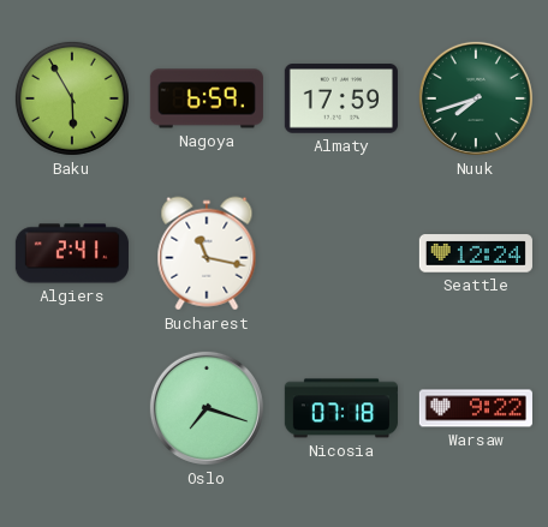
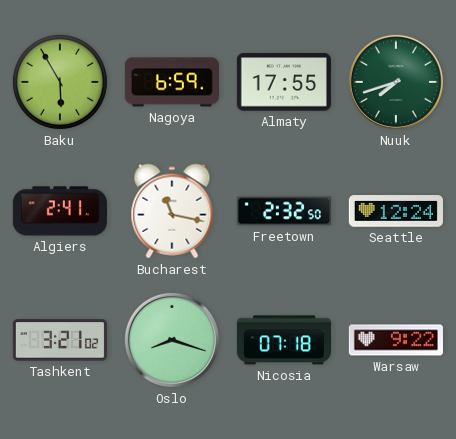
Almaty: 17:59 -> 17:55 (284, 82)
Freetown: none -> 2:32 (284, 211)
Tashkent: none -> 3:21 (60, 340)
Oslo: 7:18 -> 8:18 (172, 340)
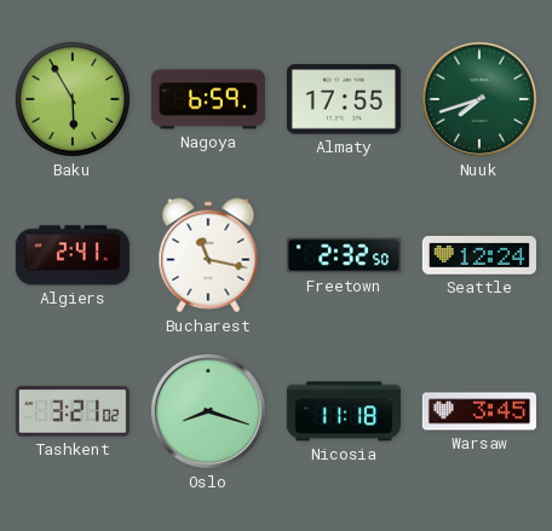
Nicosia: 07:18 -> 11:18 (344, 411)
Warsaw: 9:22 -> 3:45 (479, 411)
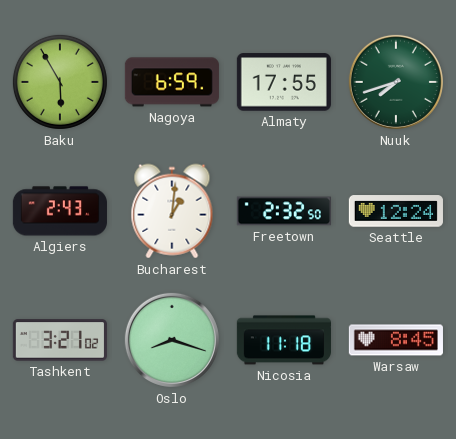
Algiers: 2:41 -> 2:43 (60, 211)
Bucharest: 11:17 -> 1:01 (172, 211)
Warsaw: 3:45 -> 8:45 (396, 340)
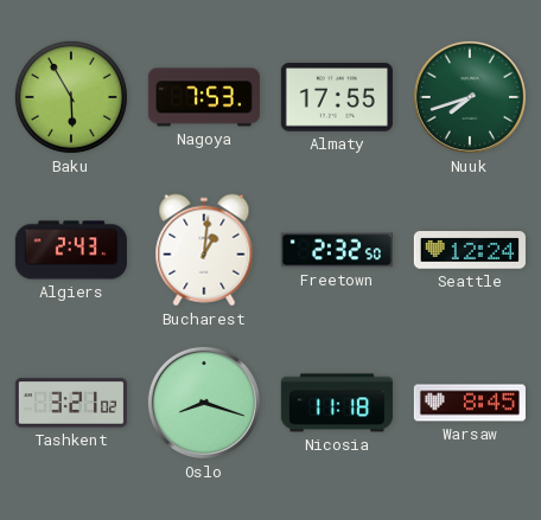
Nagoya: 6:59 -> 7:53 (204, 97)
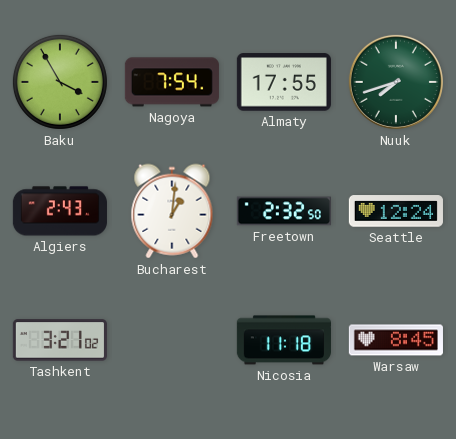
Baku: 5:55 -> 3:55 (60, 82)
Nagoya: 7:53 -> 7:54 (172, 82)
Oslo: 8:18 -> none (204, 403)
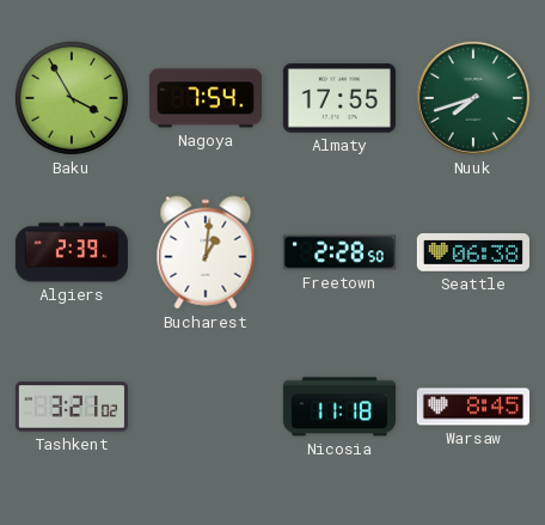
Algiers: 2:43 -> 2:39 (72, 252)
Freetown: 2:32 -> 2:28 (339, 252)
Seattle: 12:24 -> 06:38 (473, 252)
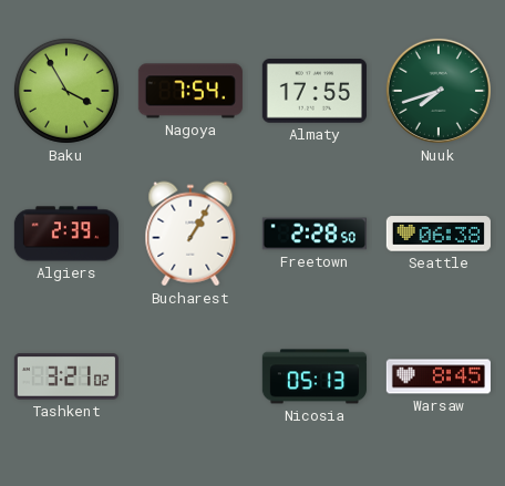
Bucharest: 1:01 -> 1:05 (190, 234)
Nicosia: 11:18 -> 05:13 (315, 376)
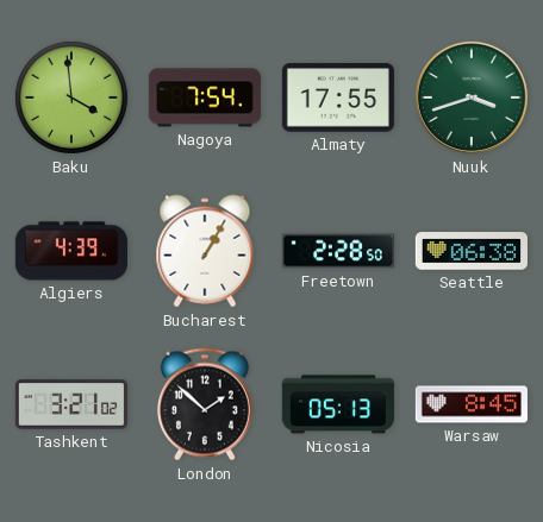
Baku: 3:55 -> 3:59 (71, 98)
Nuuk: 7:42 -> 3:42 (472, 98)
Algiers: 2:39 -> 4:39 (71, 251)
London: none -> 1:52 (205, 404)
